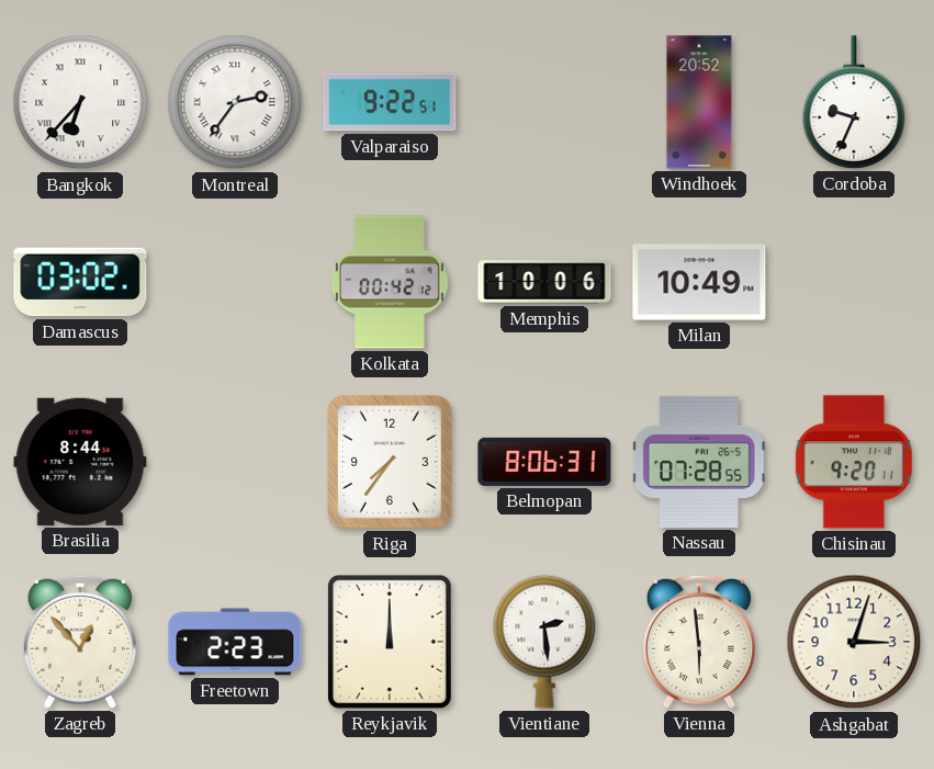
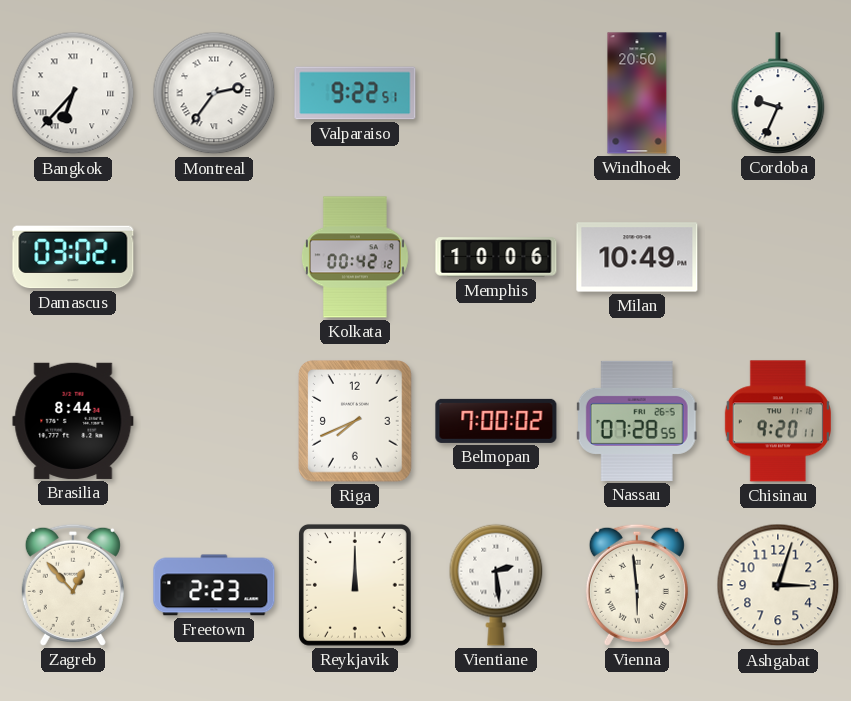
Windhoek: 20:52 -> 20:50 (637, 93)
Riga: 7:36 -> 7:41 (355, 421)
Belmopan: 8:06 -> 7:00 (496, 421)
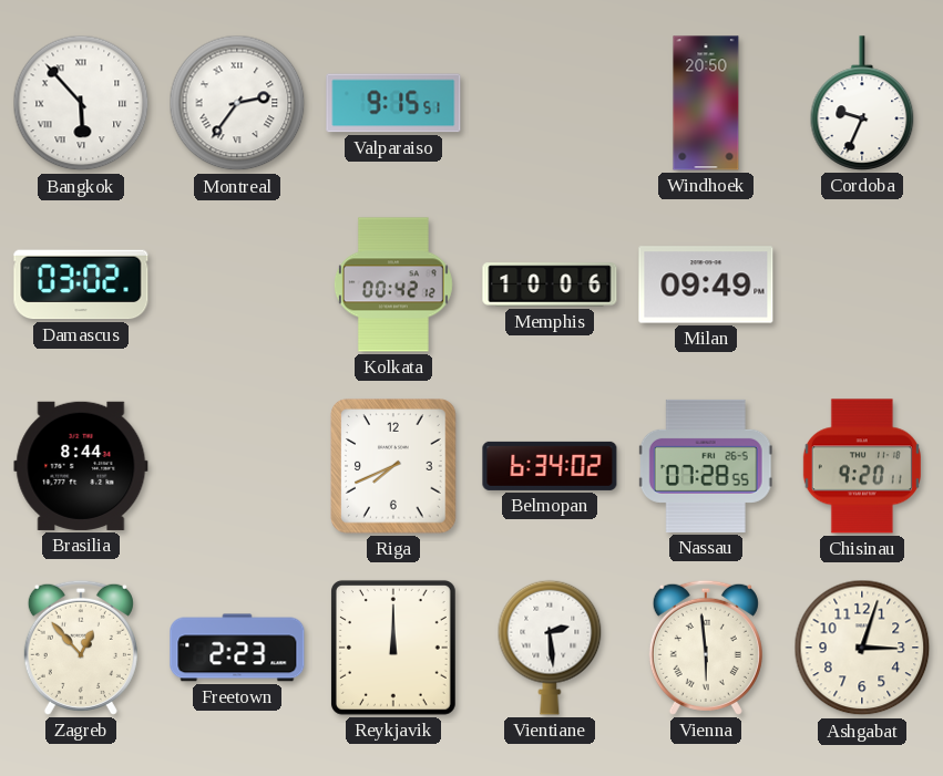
Bangkok: 6:37 -> 5:53 (81, 103)
Valparaiso: 9:22 -> 9:15 (393, 103)
Milan: 10:49 -> 09:49 (706, 284)
Belmopan: 7:00 -> 6:34 (550, 466)
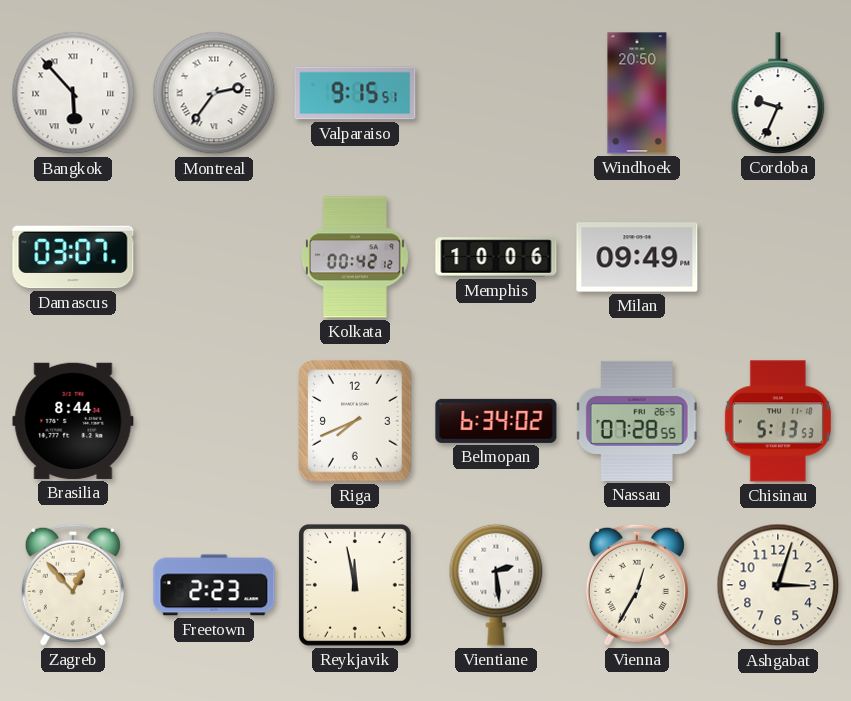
Damascus: 03:02 -> 03:07 (73, 257)
Chisinau: 9:20 -> 5:13 (778, 421)
Reykjavik: 12:00 -> 11:58 (355, 585)
Vienna: 5:59 -> 12:35 (637, 585)
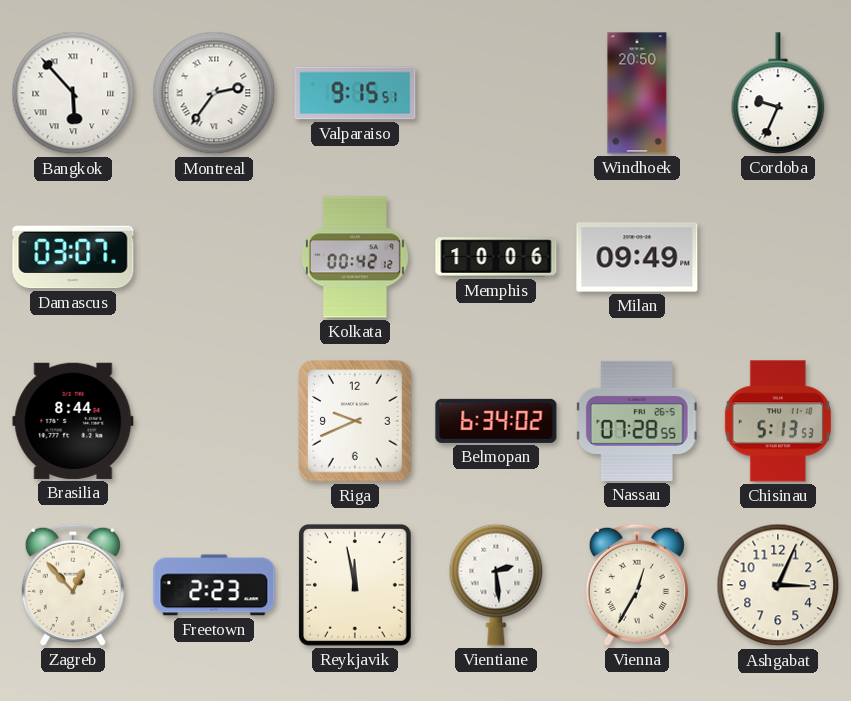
Riga: 7:41 -> 9:41 (355, 421)
Ashgabat: 3:03 -> 3:04 (778, 585)
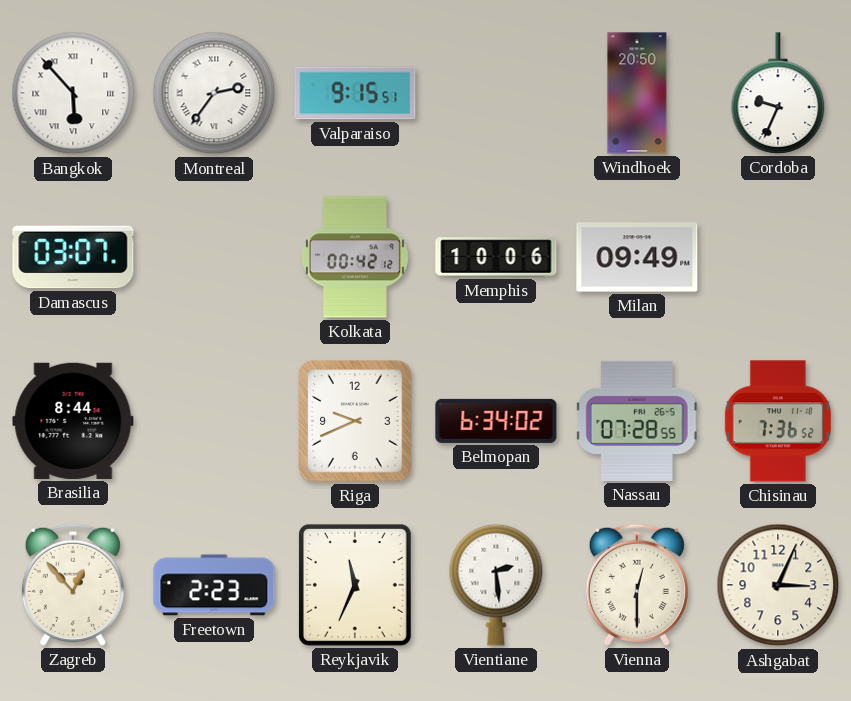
Chisinau: 5:13 -> 7:36 (778, 421)
Reykjavik: 11:58 -> 11:34 (355, 585)
Vienna: 12:35 -> 12:30 (637, 585)
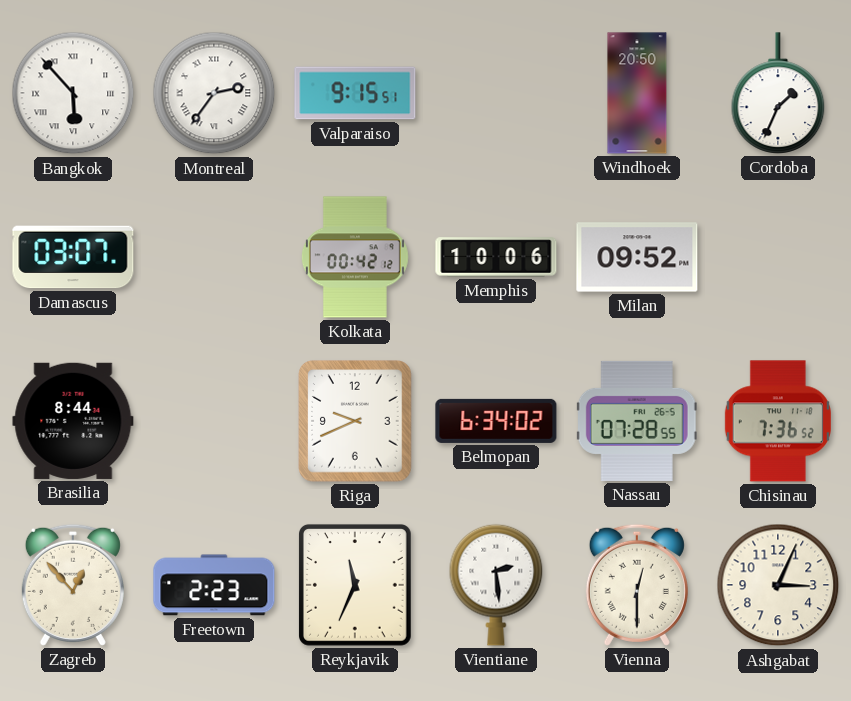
Cordoba: 9:34 -> 1:34 (778, 93)
Milan: 09:49 -> 09:52 (637, 257)
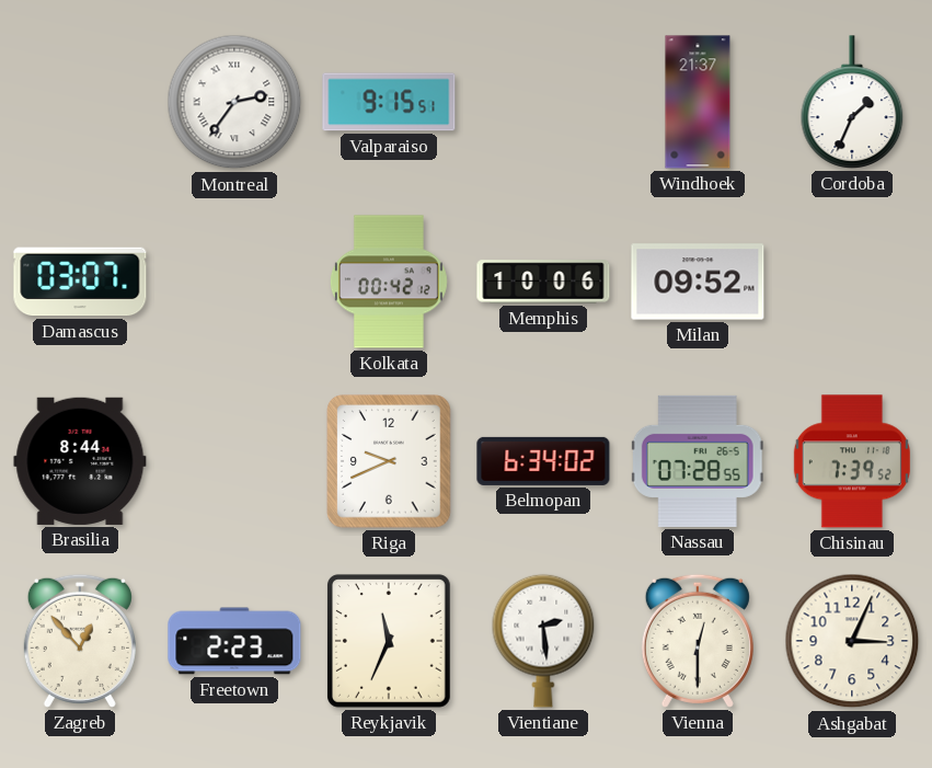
Bangkok: 5:53 -> none (73, 93)
Windhoek: 20:50 -> 21:37 (698, 102)
Chisinau: 7:36 -> 7:39 (852, 461)
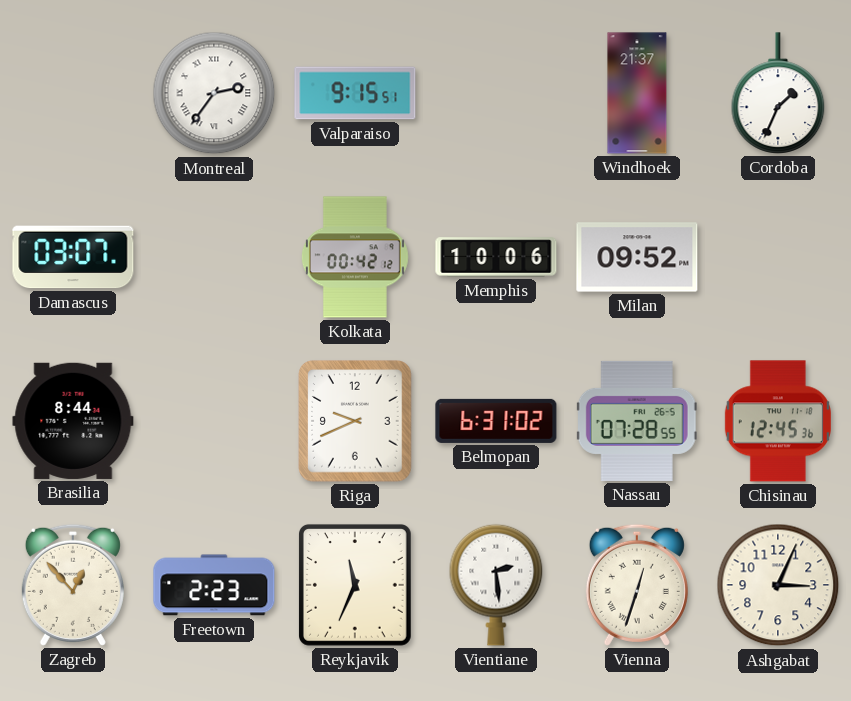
Belmopan: 6:34 -> 6:31 (496, 421)
Chisinau: 7:39 -> 12:45 (778, 421)
Vienna: 12:30 -> 12:33 (637, 585)
